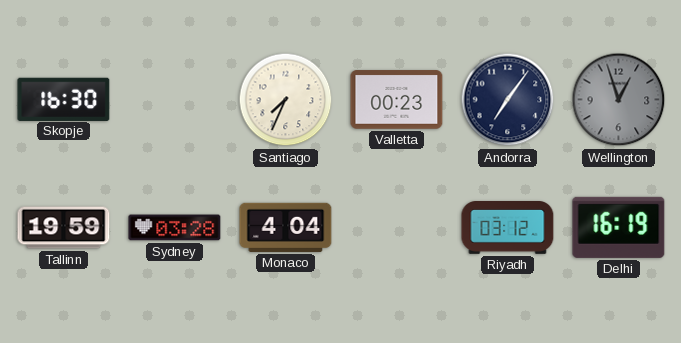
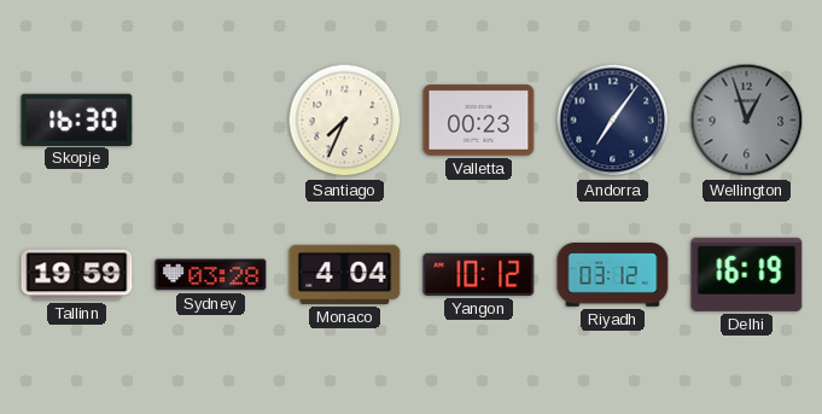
Yangon: none -> 10:12 (479, 274)
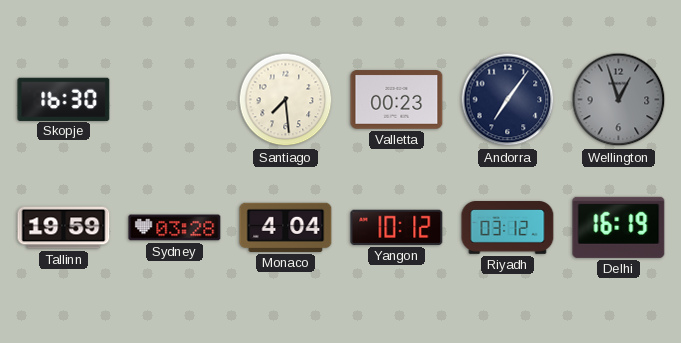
Santiago: 7:34 -> 7:29 (286, 100)
